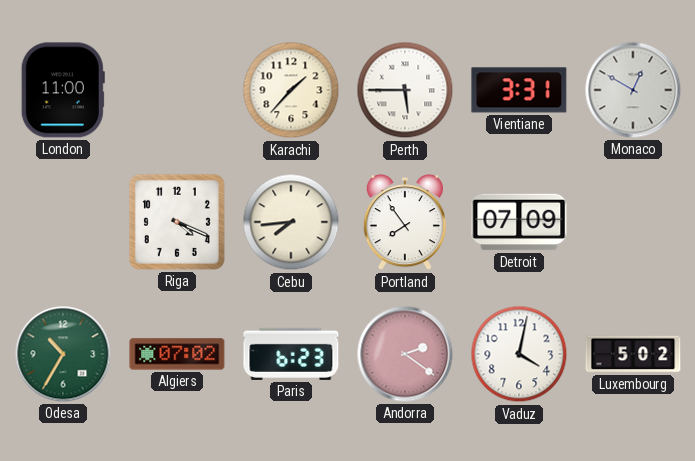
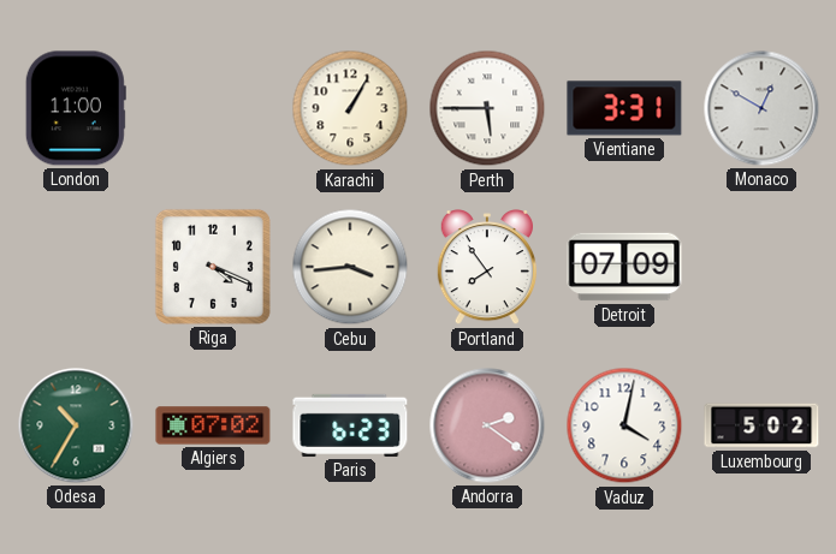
Karachi: 1:37 -> 1:05 (350, 108)
Cebu: 7:44 -> 3:44 (350, 267)
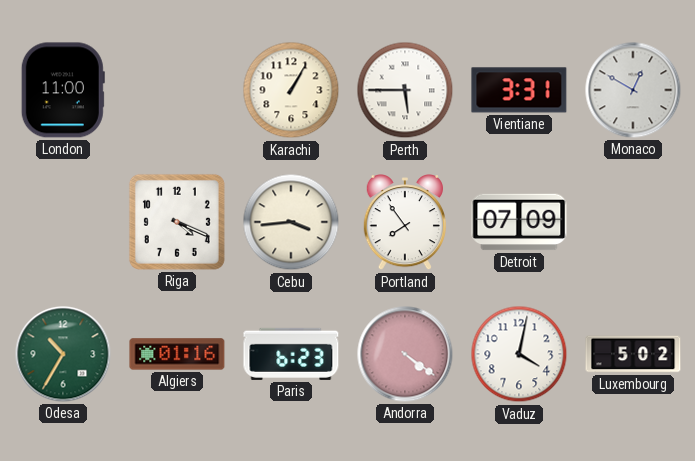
Algiers: 07:02 -> 01:16 (177, 354)
Andorra: 2:21 -> 4:21 (405, 354)
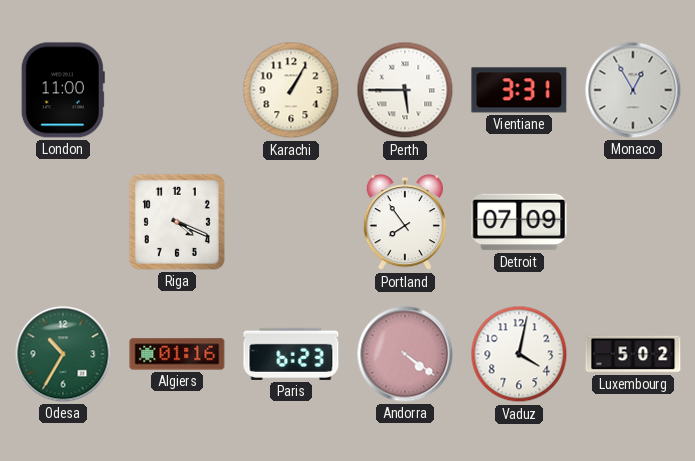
Monaco: 12:50 -> 12:55 (633, 90)
Cebu: 3:44 -> none (291, 222)
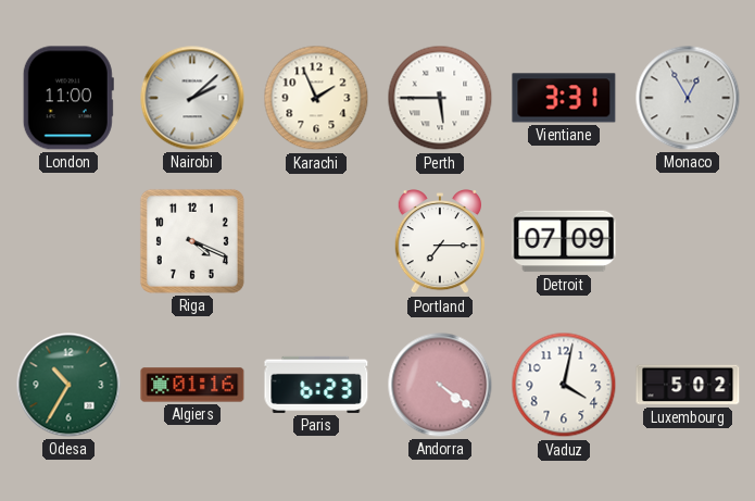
Nairobi: none -> 2:08 (192, 98)
Karachi: 1:05 -> 1:56 (316, 98)
Portland: 7:54 -> 7:15 (439, 242)
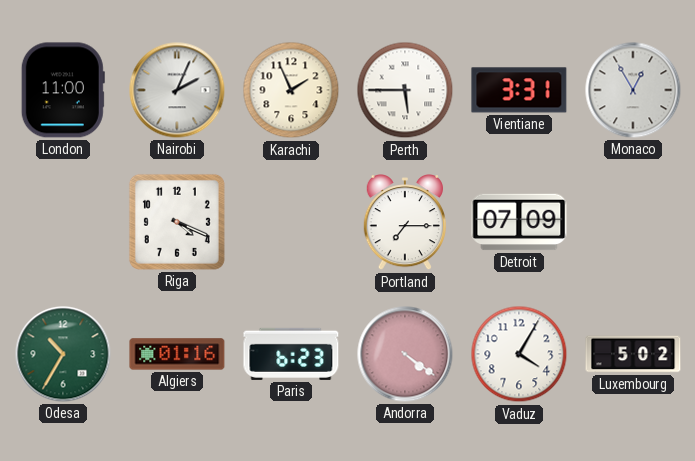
Nairobi: 2:08 -> 2:04 (177, 90)
Vaduz: 4:02 -> 4:05 (519, 354)
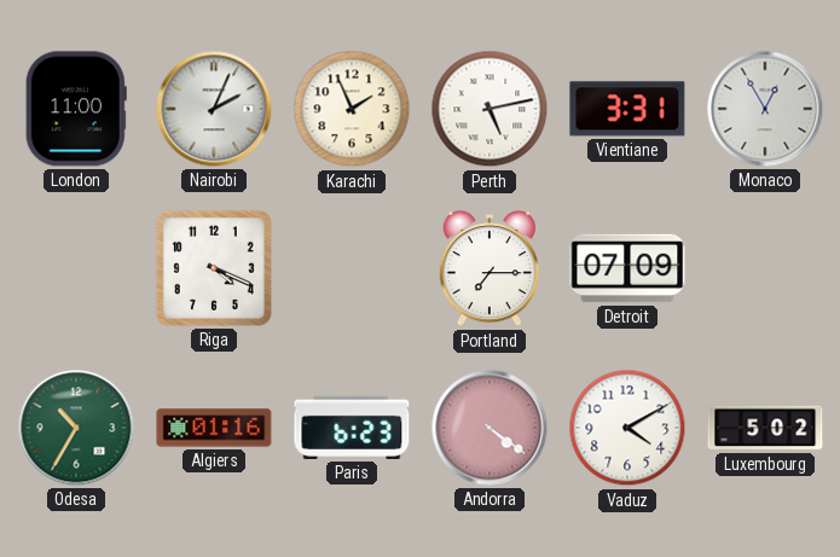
Perth: 5:45 -> 5:13 (489, 109)
Vaduz: 4:05 -> 4:10 (627, 428)
